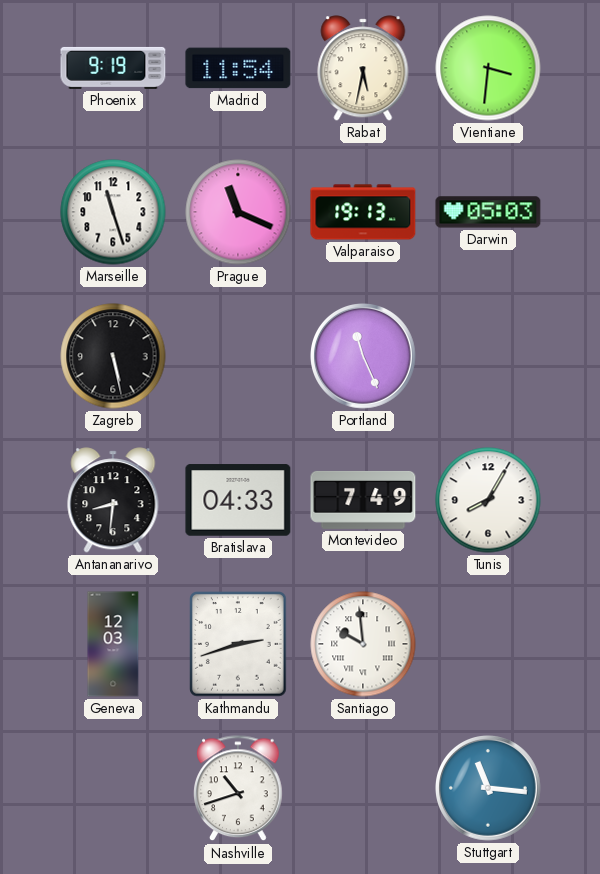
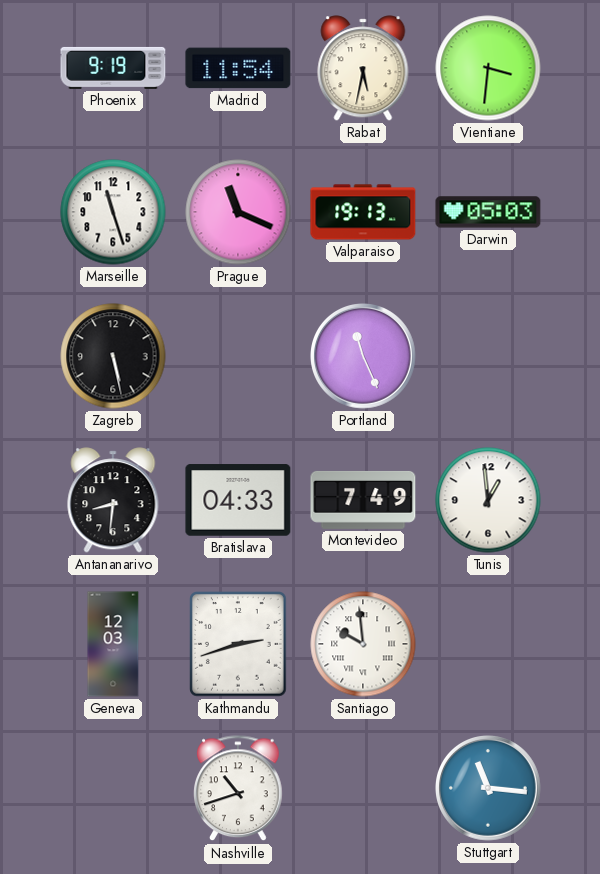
Tunis: 8:05 -> 12:59 (488, 500)
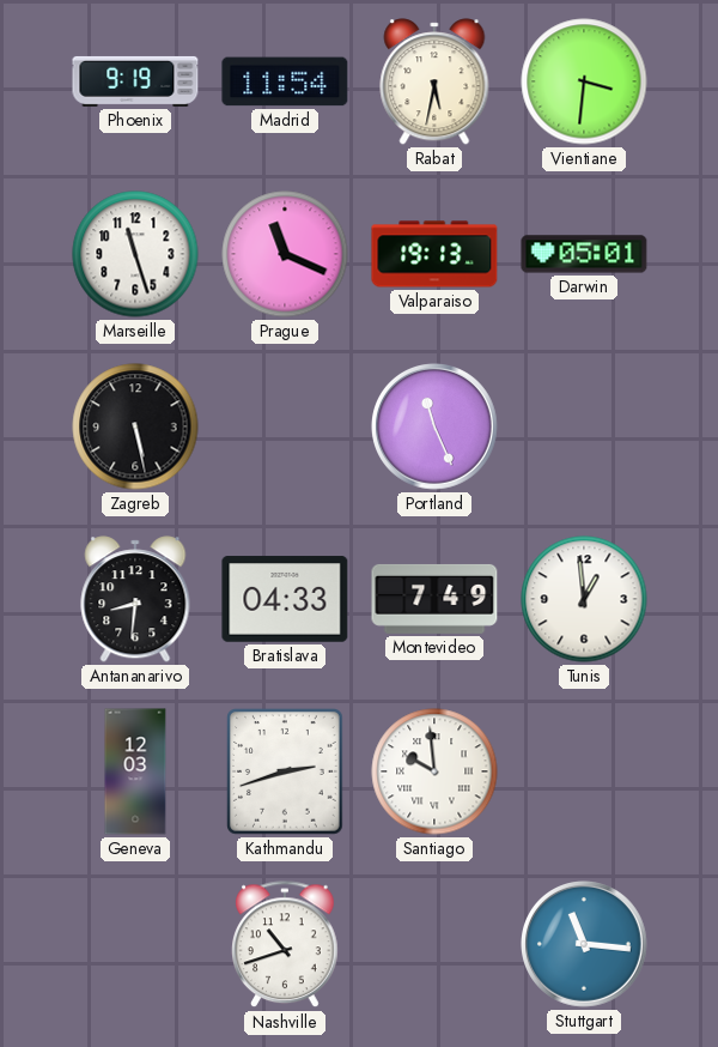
Darwin: 05:03 -> 05:01 (584, 254)
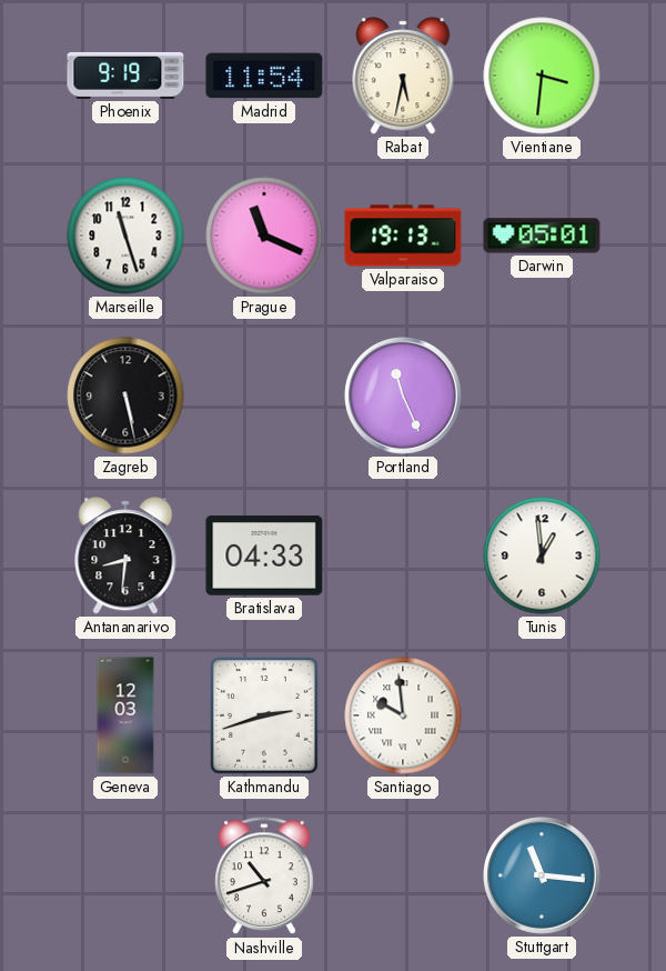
Montevideo: 7:49 -> none (434, 599)
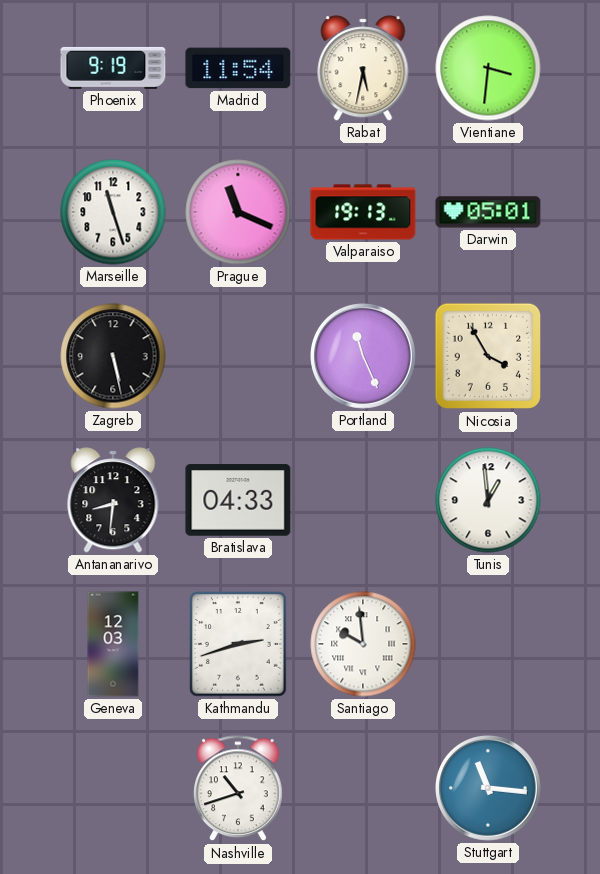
Nicosia: none -> 3:55 (488, 356)
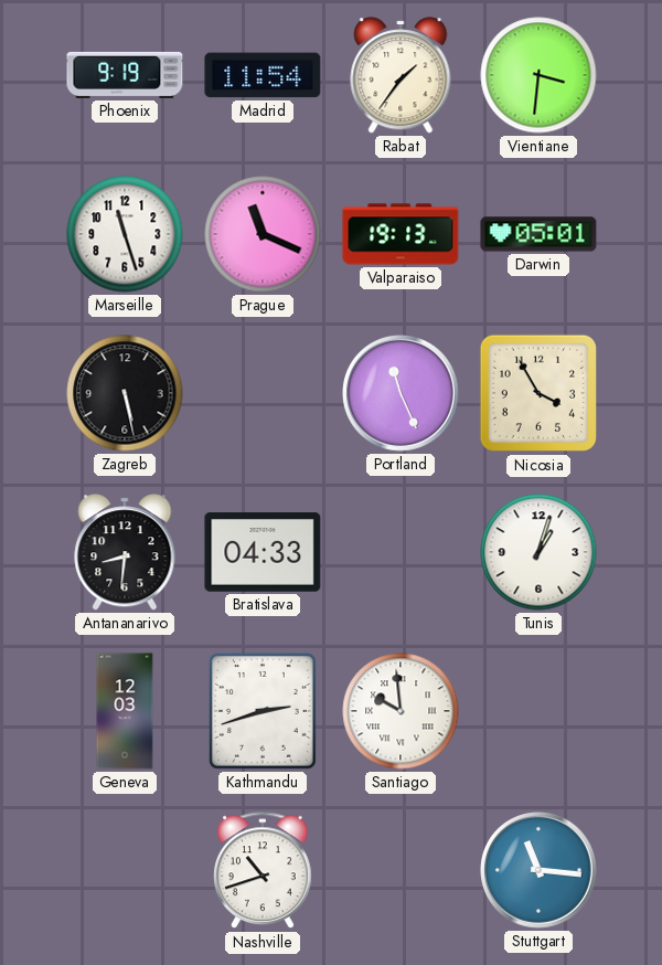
Rabat: 5:32 -> 1:36 (401, 75)
Tunis: 12:59 -> 1:03 (538, 552)
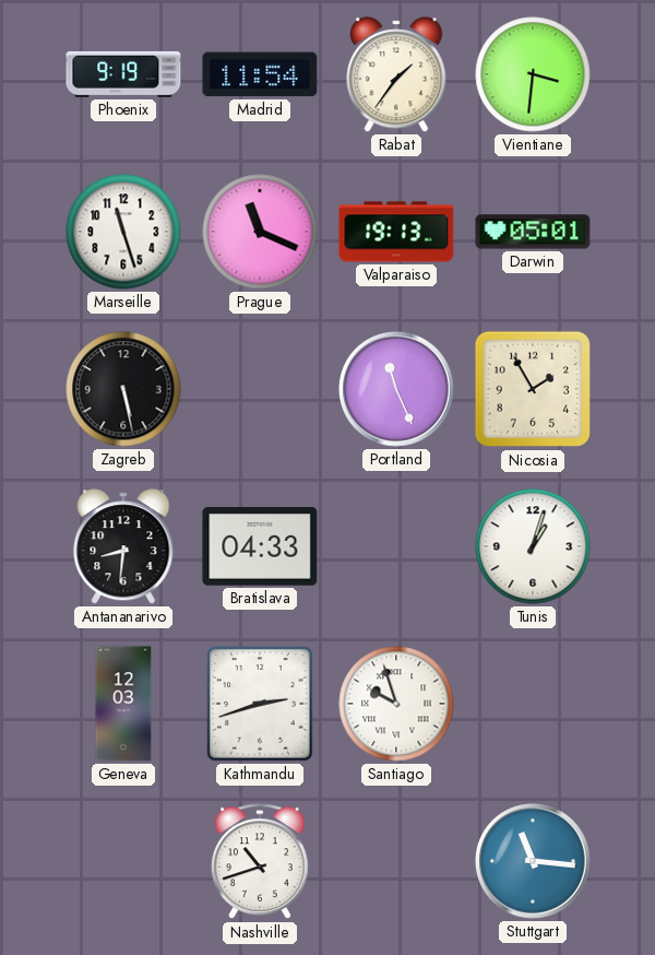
Nicosia: 3:55 -> 1:55 (533, 389)
Santiago: 9:59 -> 9:57 (396, 704)
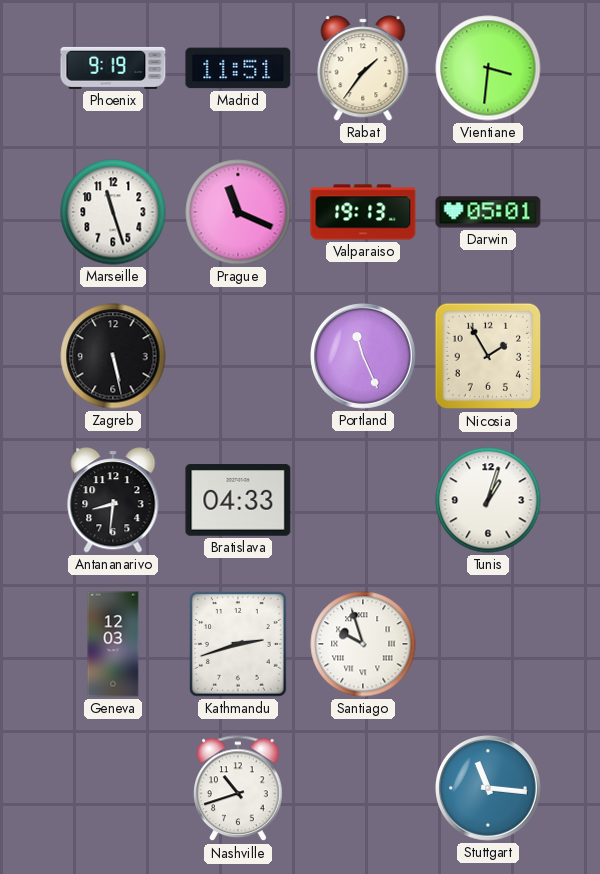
Madrid: 11:54 -> 11:51 (238, 68)
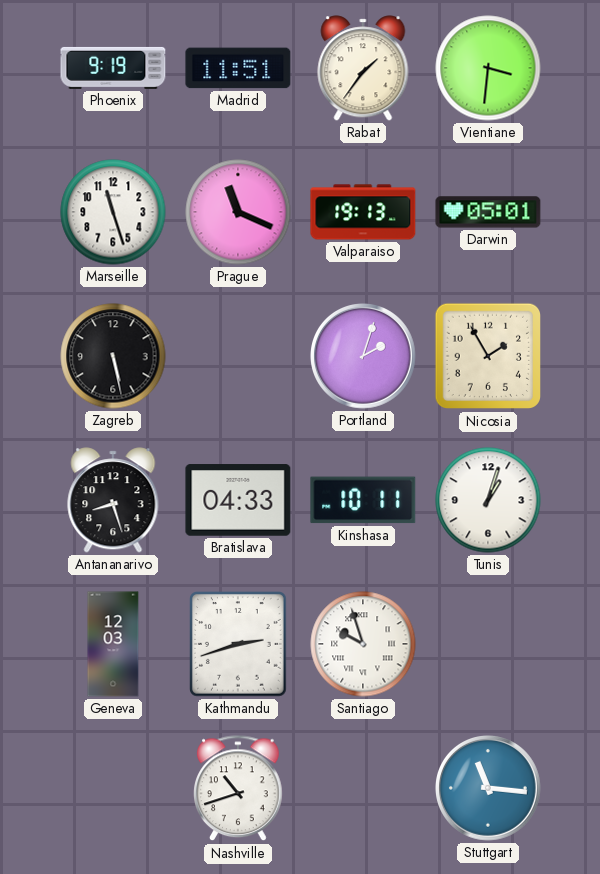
Portland: 11:26 -> 2:03 (364, 357)
Antananarivo: 8:31 -> 8:27 (113, 500)
Kinshasa: none -> 10:11 (363, 500)
